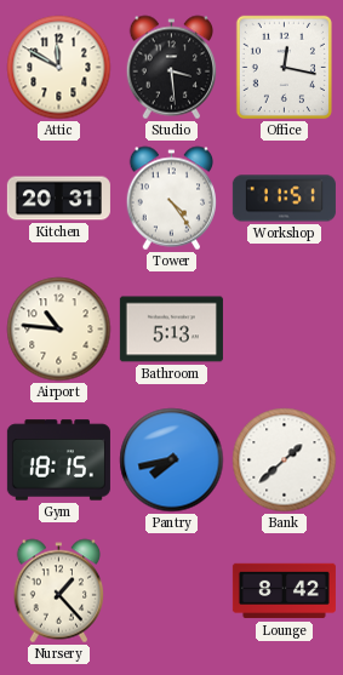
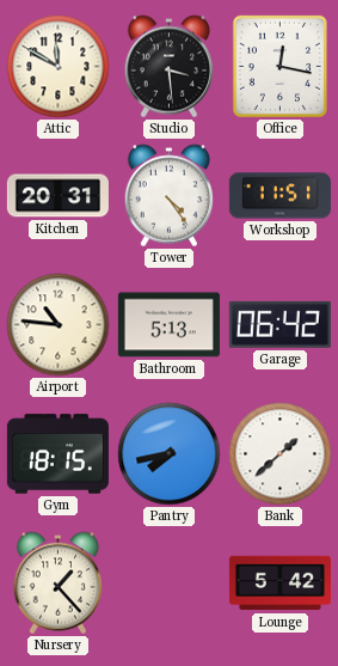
Garage: none -> 06:42 (279, 324)
Lounge: 8:42 -> 5:42 (279, 583)
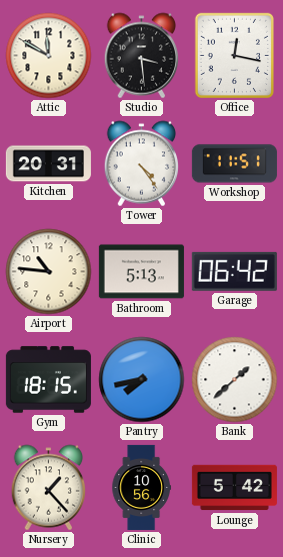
Clinic: none -> 10:56 (141, 487)
